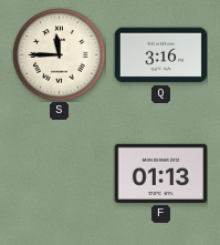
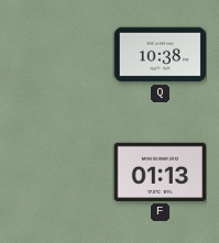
S: 11:45 -> none (59, 54)
Q: 3:16 -> 10:38 (160, 55)
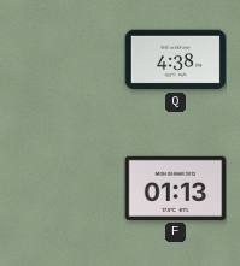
Q: 10:38 -> 4:38 (175, 60)
